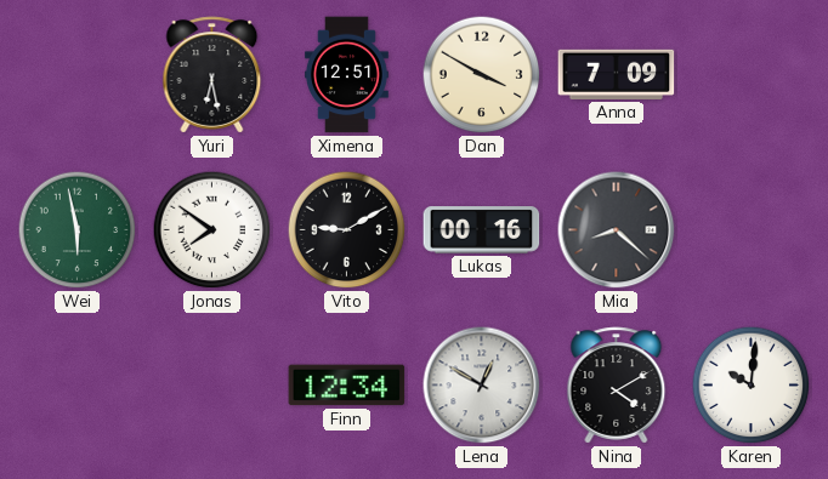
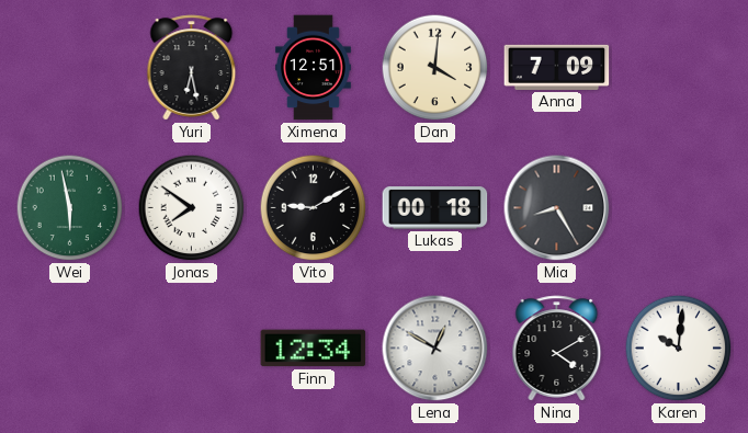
Dan: 3:50 -> 4:01 (435, 68)
Lukas: 00:16 -> 00:18 (435, 208)
Mia: 8:22 -> 8:25 (557, 208)
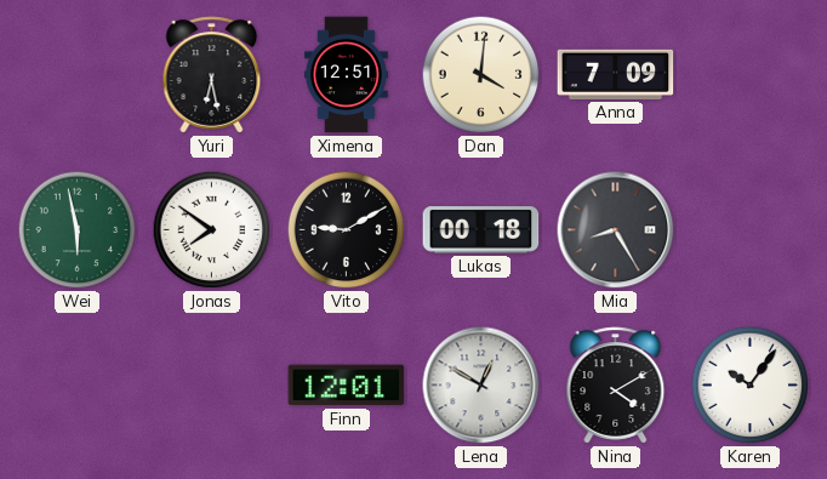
Finn: 12:34 -> 12:01 (347, 386)
Karen: 10:01 -> 10:06 (751, 386)
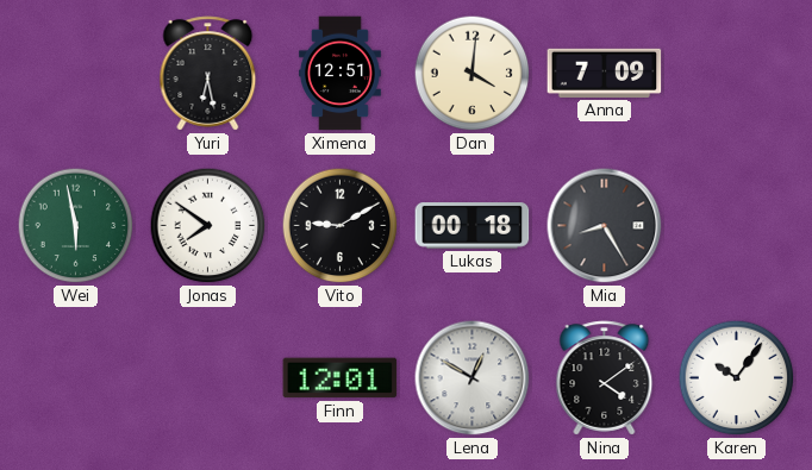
Nina: 4:10 -> 4:09 (605, 378)
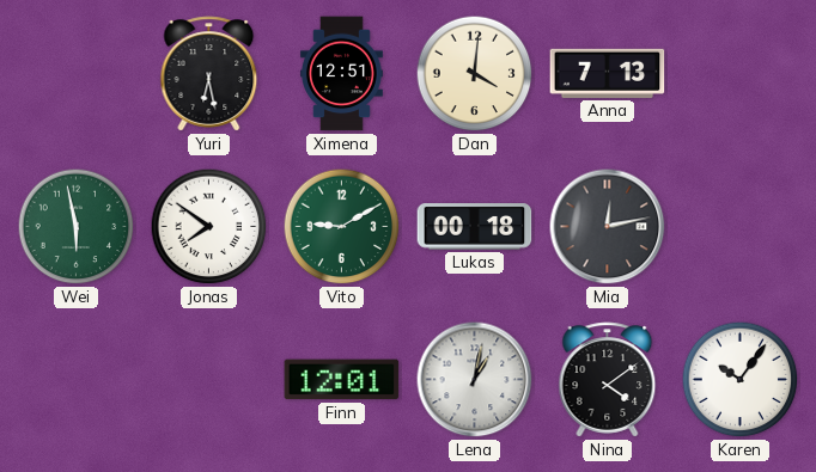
Anna: 7:09 -> 7:13 (608, 73)
Vito dial: black -> green (342, 227)
Mia: 8:25 -> 12:13 (608, 227)
Lena: 12:50 -> 1:02 (475, 380)
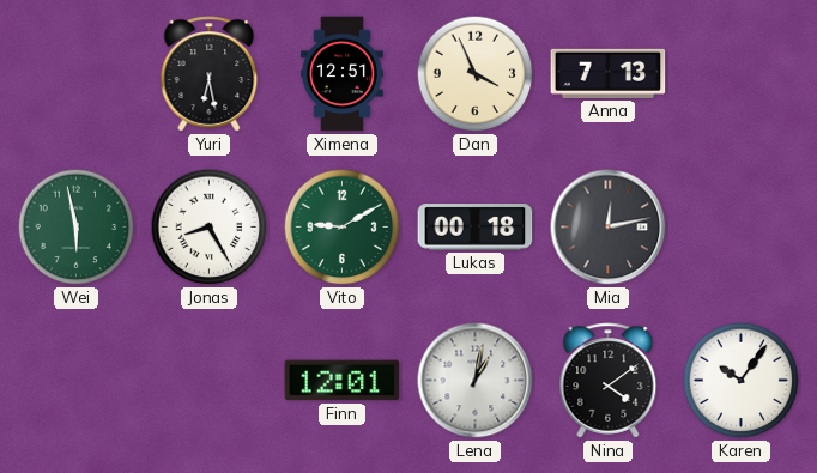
Dan: 4:01 -> 3:56 (476, 74)
Jonas: 7:51 -> 8:25 (210, 228)
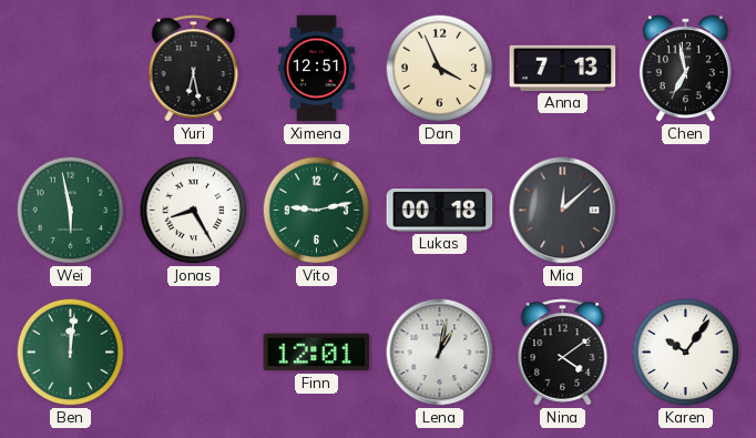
Chen: none -> 6:58 (685, 69)
Vito: 9:10 -> 9:13 (317, 211)
Mia: 12:13 -> 12:08 (563, 211)
Ben: none -> 12:01 (71, 353)
